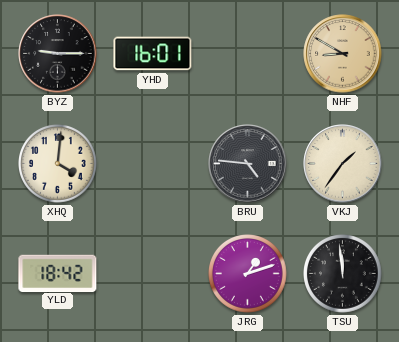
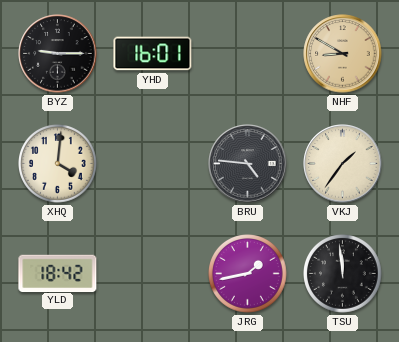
JRG: 1:12 -> 1:43 (248, 274)
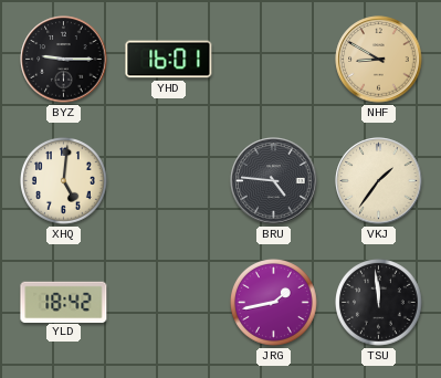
XHQ: 4:01 -> 5:01 (64, 181)
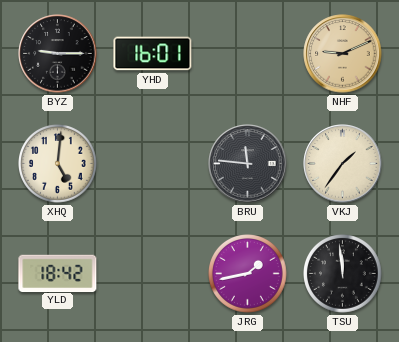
NHF: 8:50 -> 9:11 (343, 54)
BRU: 4:46 -> 11:46 (248, 164)
